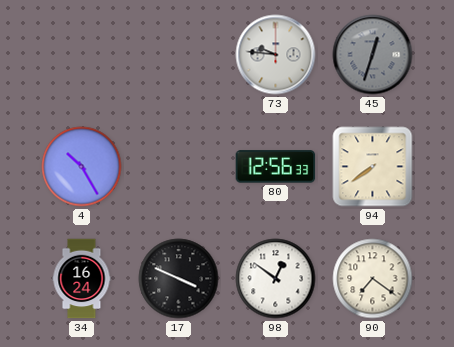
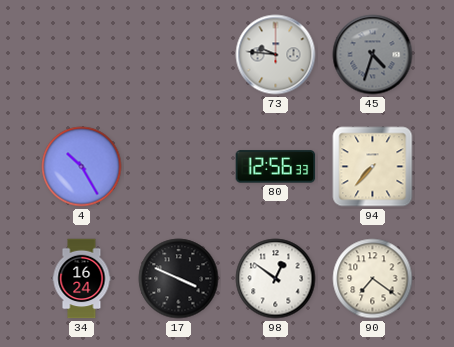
45: 12:33 -> 4:33 (373, 55)
94: 7:39 -> 7:37 (373, 167)
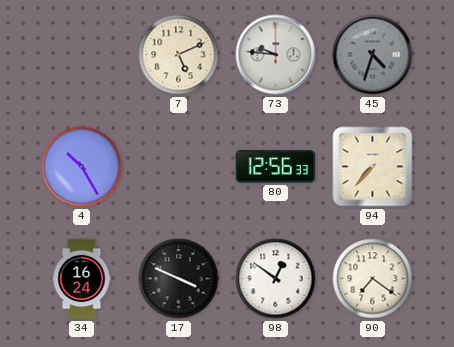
7: none -> 5:11 (179, 55)
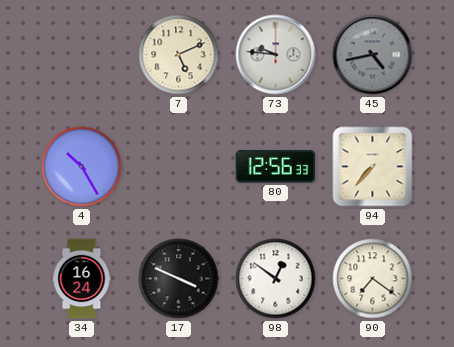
45: 4:33 -> 4:43 (373, 55)
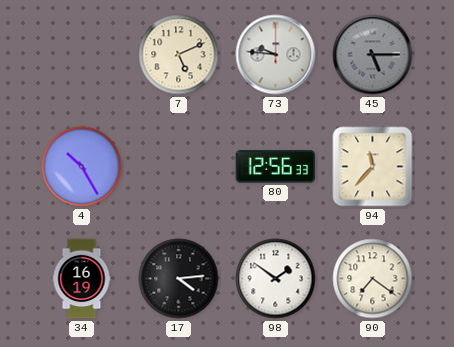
45: 4:43 -> 5:15 (373, 55)
94: 7:37 -> 11:37 (373, 167)
34: 16:24 -> 16:19 (82, 279)
17: 3:49 -> 4:14 (179, 279)
98: 12:51 -> 1:51 (276, 279)
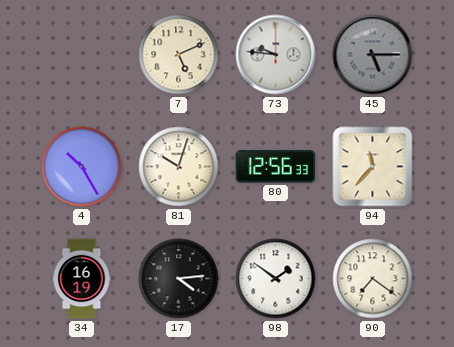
81: none -> 10:03 (179, 167)
